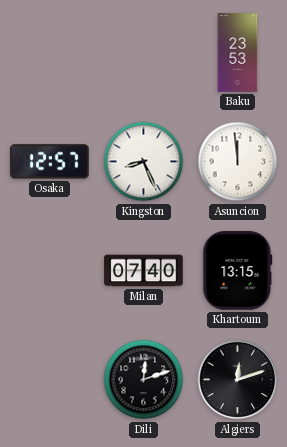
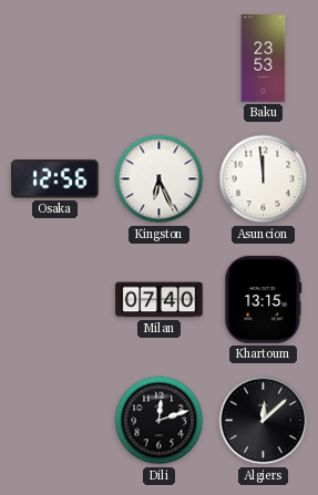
Osaka: 12:57 -> 12:56 (55, 179)
Kingston: 8:26 -> 6:26 (160, 179)
Algiers: 12:12 -> 12:08 (264, 421)
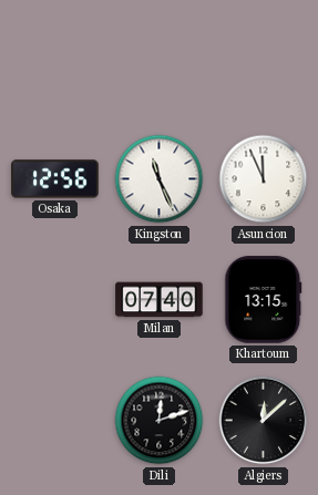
Baku: 23:53 -> none (264, 59)
Kingston: 6:26 -> 11:26 (160, 179)
Asuncion: 11:59 -> 11:56 (264, 179)
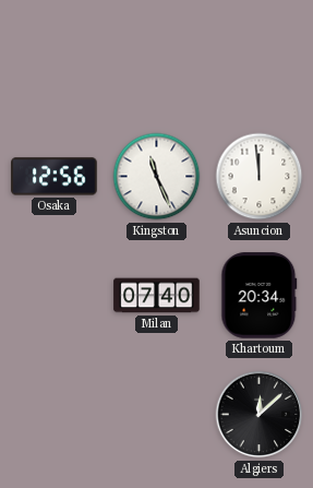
Asuncion: 11:56 -> 11:59 (260, 177)
Khartoum: 13:15 -> 20:34 (260, 296)
Dili: 12:12 -> none (160, 421)
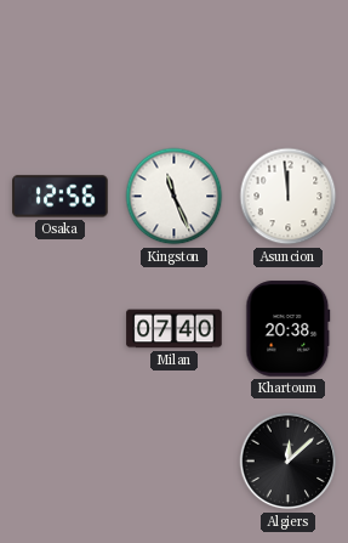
Khartoum: 20:34 -> 20:38 (289, 329)
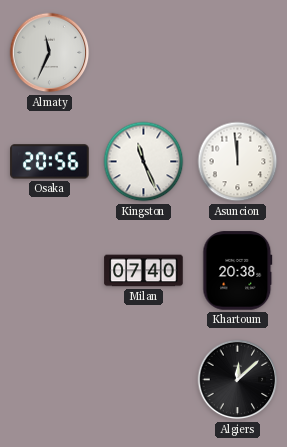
Almaty: none -> 11:34 (50, 53)
Osaka: 12:56 -> 20:56 (50, 162)
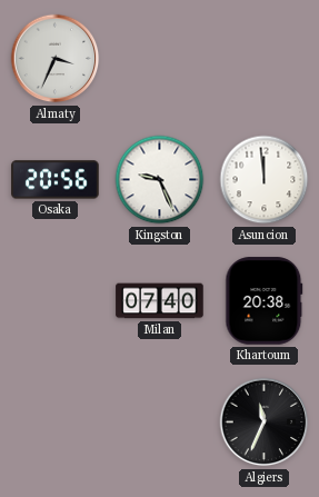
Almaty: 11:34 -> 3:34 (56, 59)
Kingston: 11:26 -> 9:26 (160, 180)
Algiers: 12:08 -> 11:34 (265, 423)
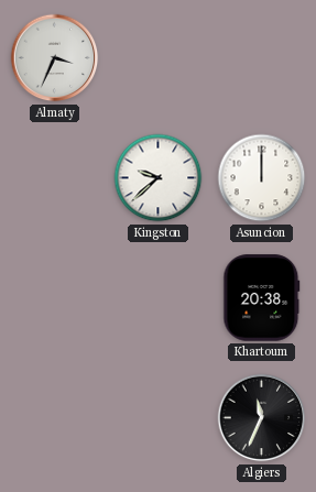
Osaka: 20:56 -> none (56, 180)
Kingston: 9:26 -> 9:38 (159, 178)
Asuncion: 11:59 -> 12:00 (262, 178)
Milan: 07:40 -> none (160, 301)
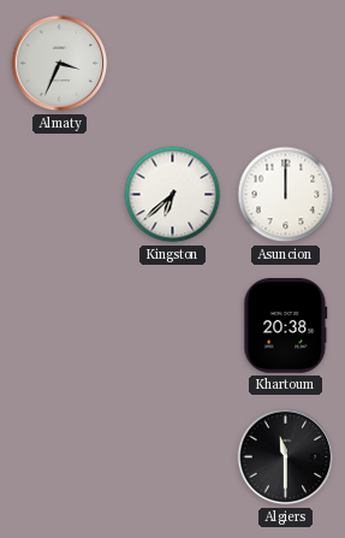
Kingston: 9:38 -> 6:38 (173, 195)
Algiers: 11:34 -> 11:30 (286, 457)
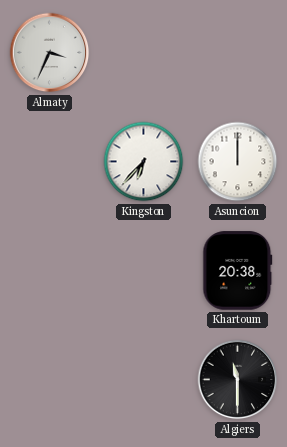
Kingston: 6:38 -> 6:37 (144, 162)
